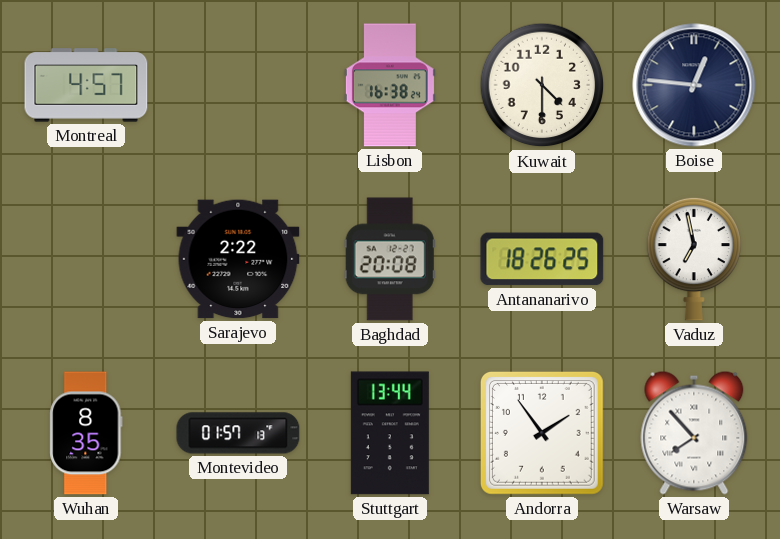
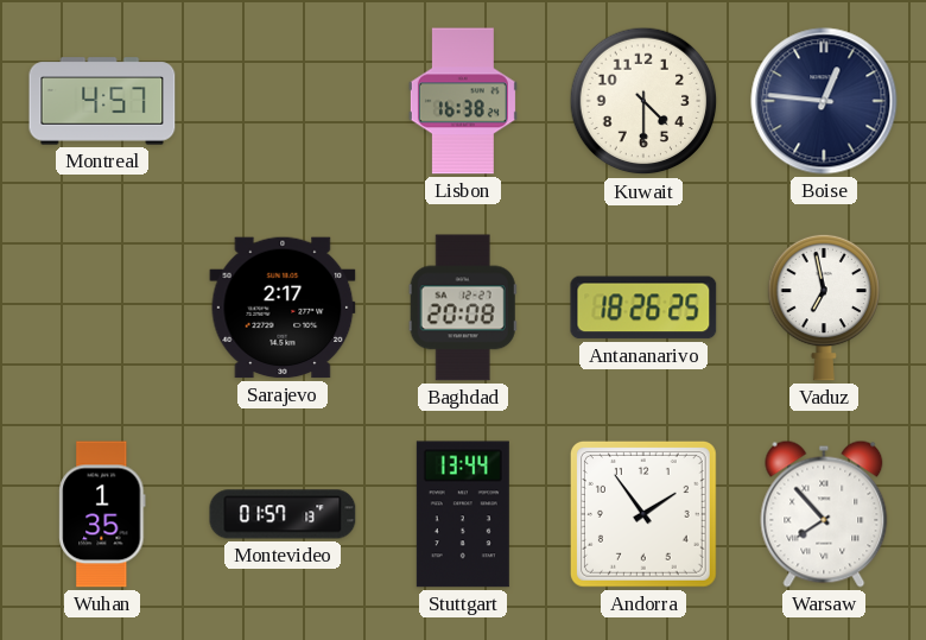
Sarajevo: 2:22 -> 2:17 (283, 308)
Wuhan: 8:35 -> 1:35 (102, 514)
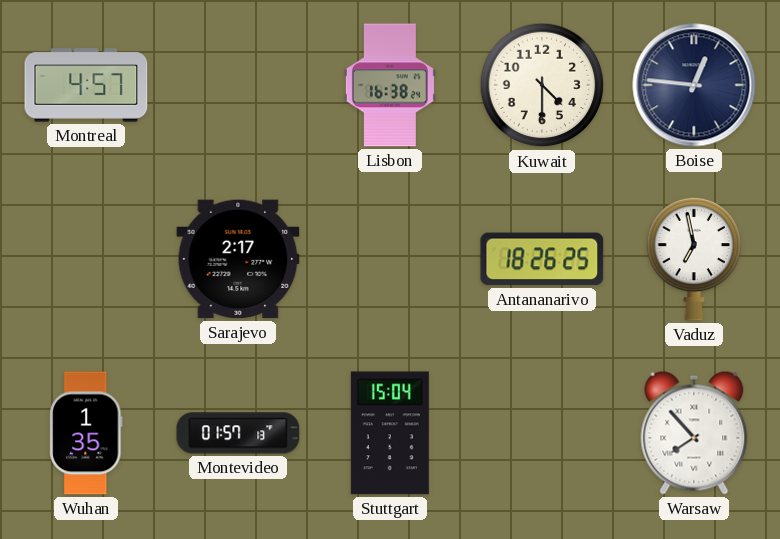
Baghdad: 20:08 -> none (463, 308)
Stuttgart: 13:44 -> 15:04 (390, 433)
Andorra: 1:54 -> none (643, 514)
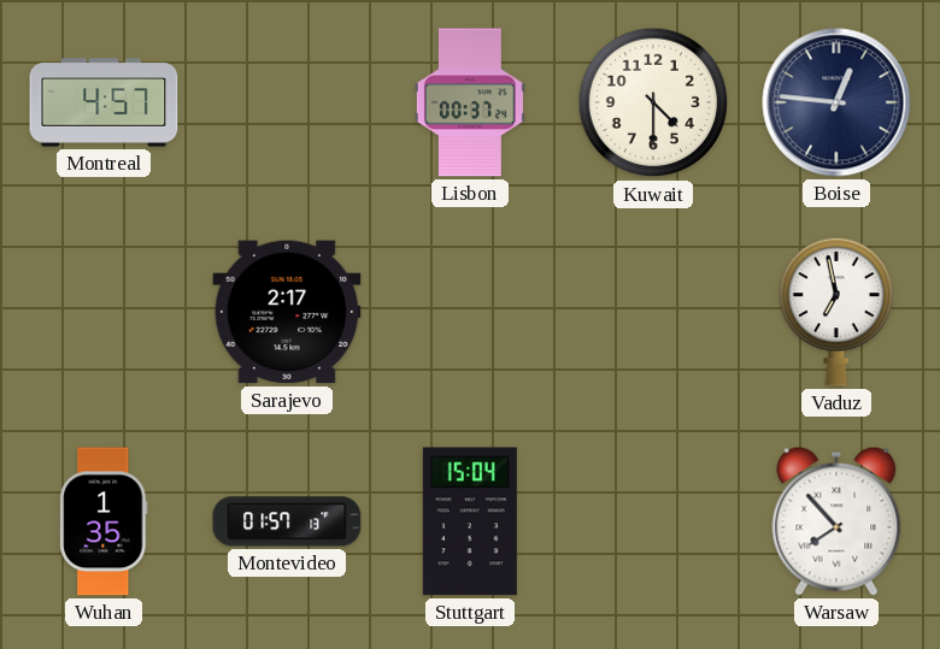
Lisbon: 16:38 -> 00:37 (470, 102)
Antananarivo: 18:26 -> none (542, 259)
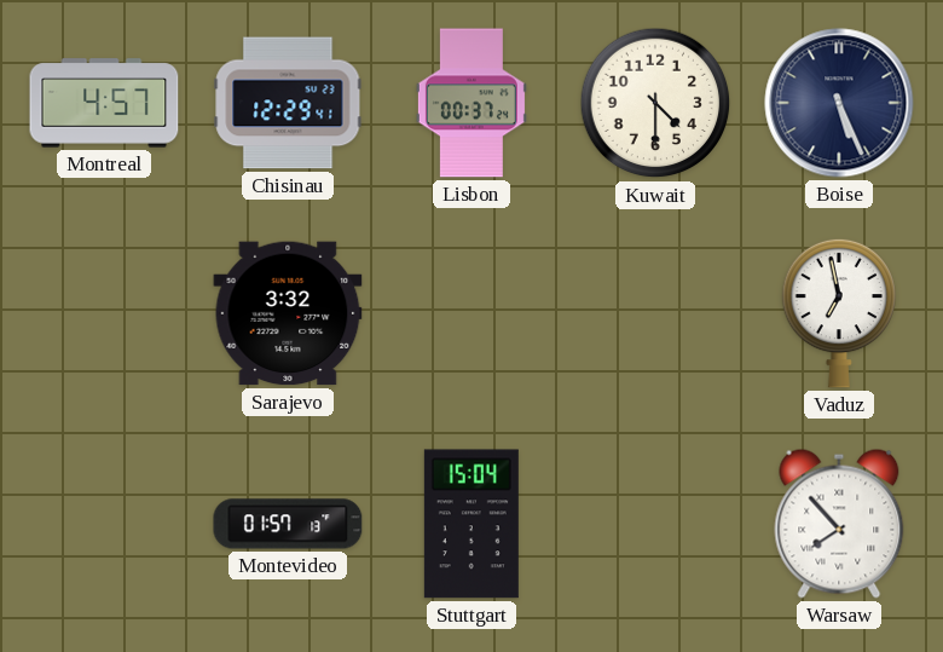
Chisinau: none -> 12:29 (288, 103)
Boise: 12:46 -> 5:26 (839, 103)
Sarajevo: 2:17 -> 3:32 (288, 313)
Wuhan: 1:35 -> none (104, 521)
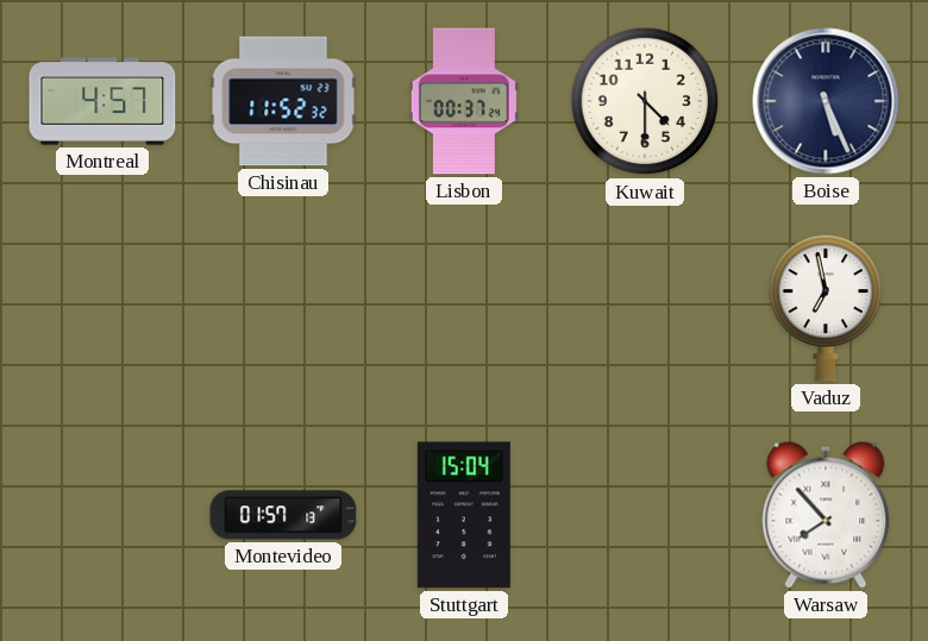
Chisinau: 12:29 -> 11:52 (283, 101)
Sarajevo: 3:32 -> none (288, 313)
